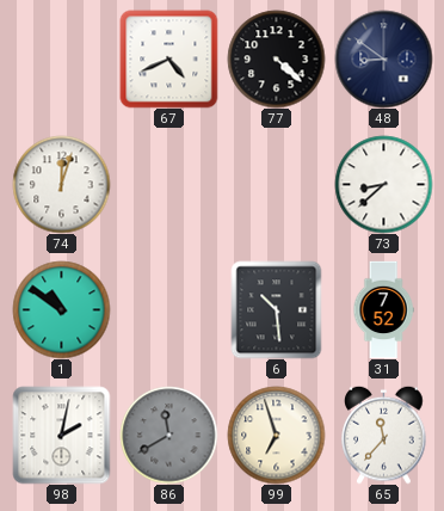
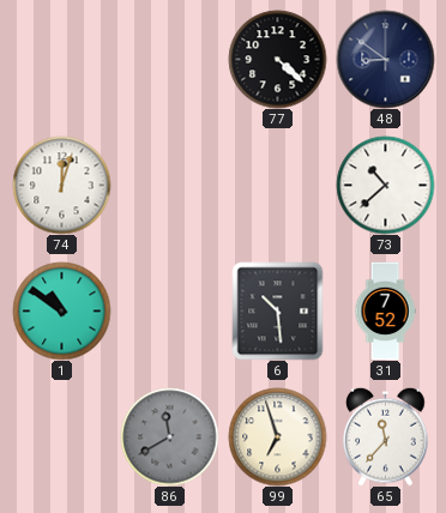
67: 4:41 -> none (168, 59)
73: 8:38 -> 10:38 (385, 185)
98: 2:02 -> none (61, 435)
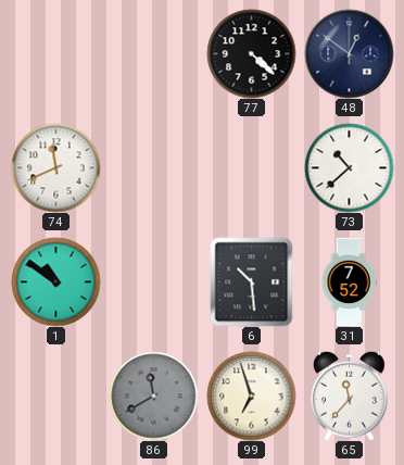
48: 8:51 -> 12:51 (349, 53)
74: 12:03 -> 11:41 (55, 167)
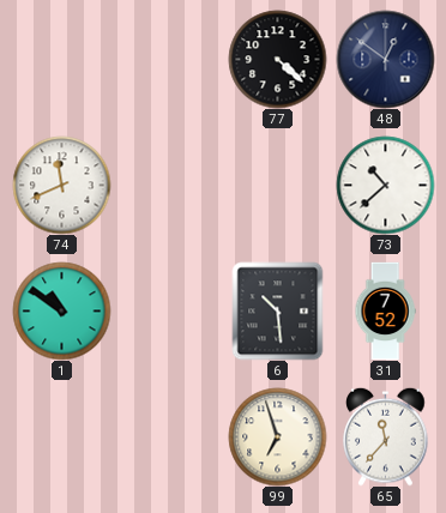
86: 11:40 -> none (153, 395)
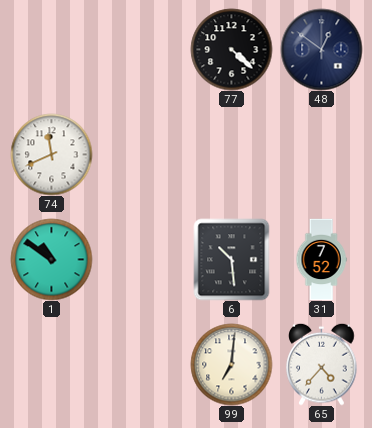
73: 10:38 -> none (385, 185)
99: 6:57 -> 7:01 (231, 364)
65: 11:37 -> 4:37 (322, 364)
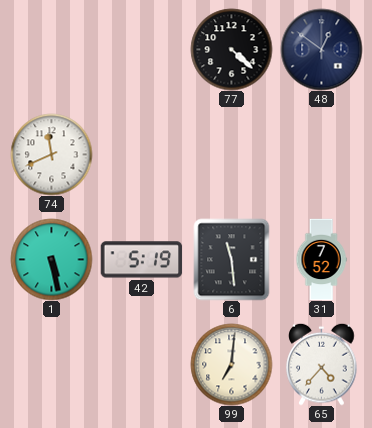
1: 10:51 -> 5:28 (51, 259)
42: none -> 5:19 (141, 260)
6: 10:29 -> 11:29 (232, 259)
